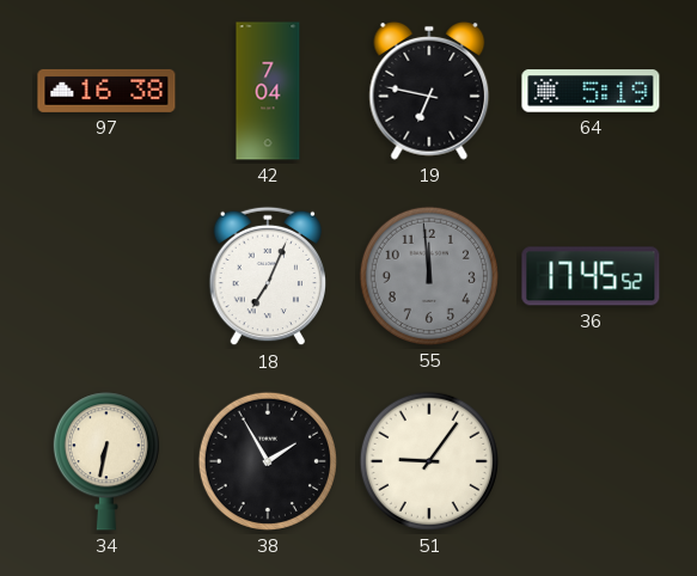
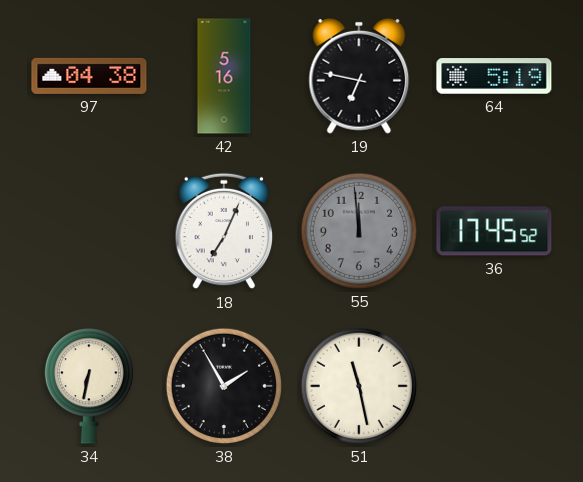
97: 16:38 -> 04:38 (89, 76)
42: 7:04 -> 5:16 (224, 76)
51: 9:06 -> 11:28 (359, 386)
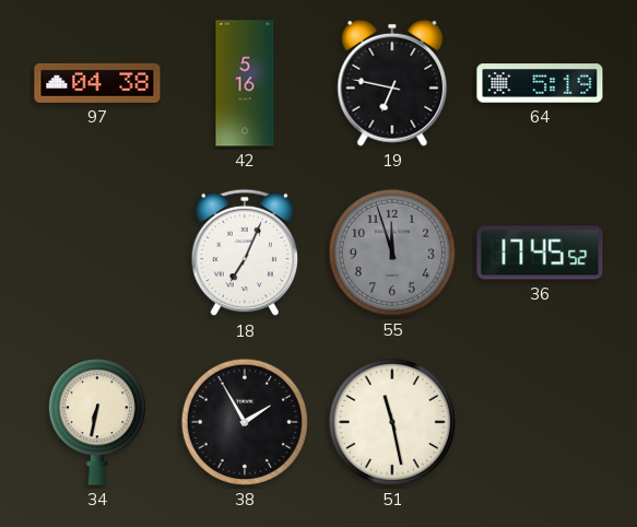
55: 11:59 -> 11:57 (392, 253)
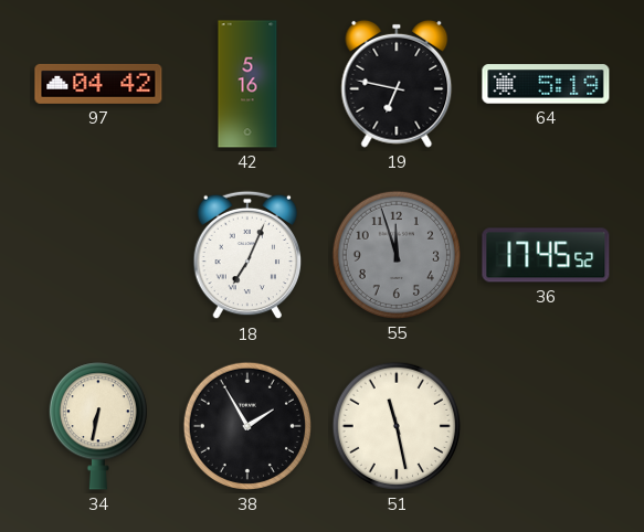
97: 04:38 -> 04:42 (98, 84)
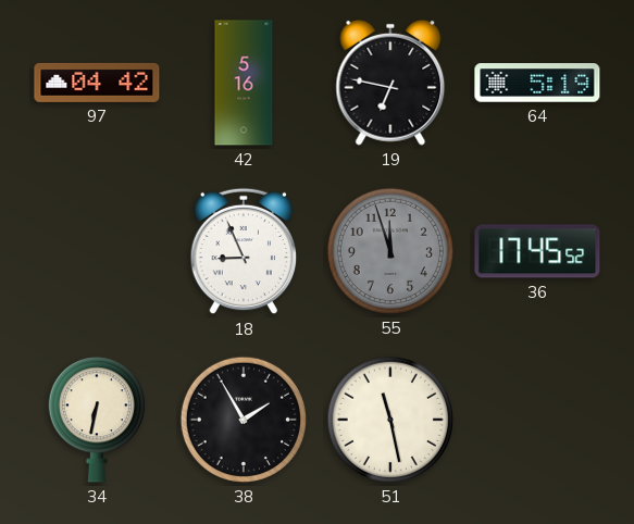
18: 7:04 -> 8:56 (244, 251)
